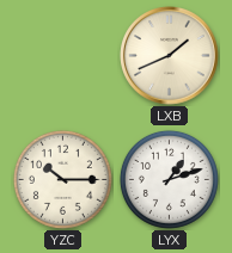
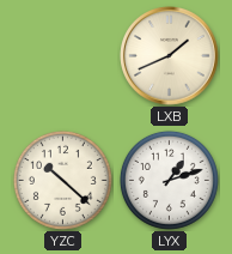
YZC: 10:15 -> 10:22 (62, 180)
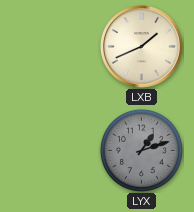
YZC: 10:22 -> none (62, 180)
LYX dial: white -> grey (141, 150)
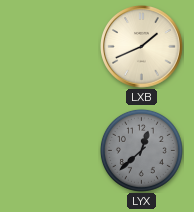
LYX: 1:12 -> 12:38 (141, 150)
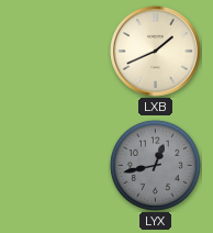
LYX: 12:38 -> 12:43 (155, 165)
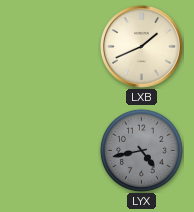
LYX: 12:43 -> 4:43 (141, 150)
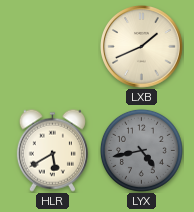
HLR: none -> 5:40 (52, 150)
